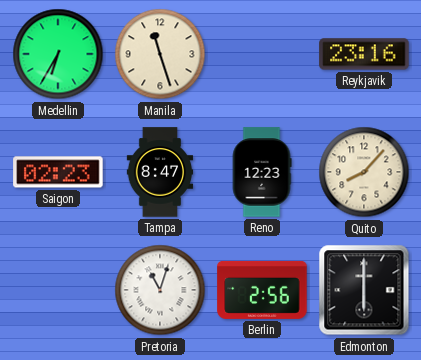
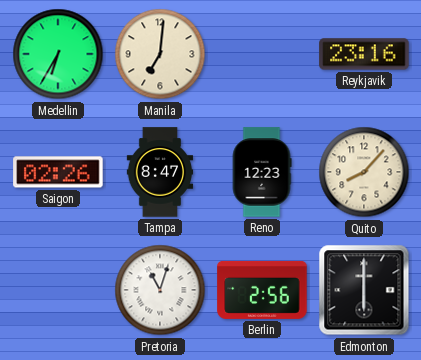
Manila: 11:27 -> 7:01 (160, 54)
Saigon: 02:23 -> 02:26 (58, 172)
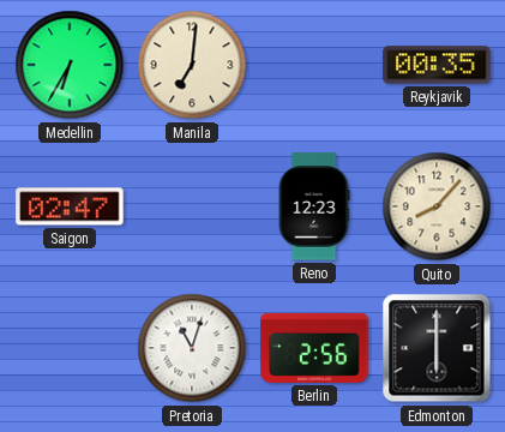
Reykjavik: 23:16 -> 00:35 (437, 65)
Saigon: 02:26 -> 02:47 (70, 206)
Tampa: 8:47 -> none (160, 172)
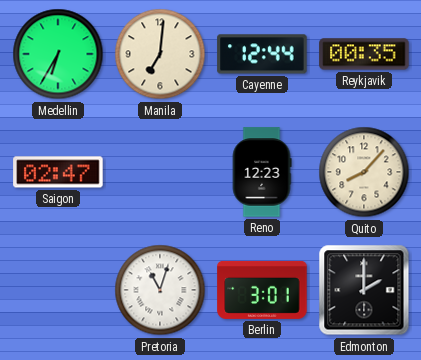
Cayenne: none -> 12:44 (262, 54)
Berlin: 2:56 -> 3:01 (262, 290)
Edmonton: 6:00 -> 2:00 (364, 290)
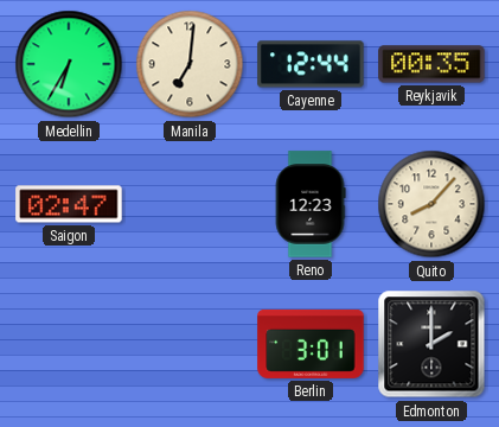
Pretoria: 11:03 -> none (160, 290)
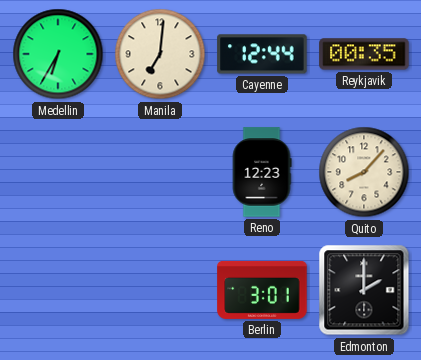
Saigon: 02:47 -> none (69, 204)
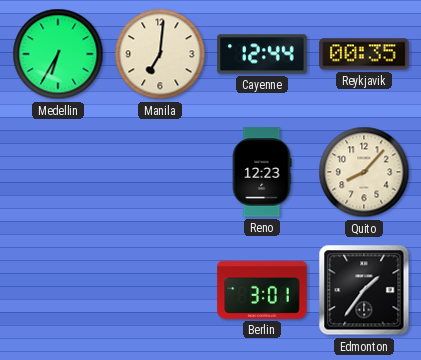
Edmonton: 2:00 -> 1:36 (364, 290)
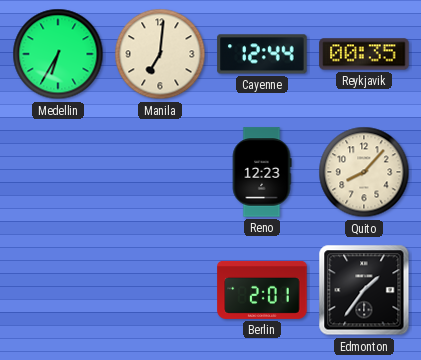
Berlin: 3:01 -> 2:01 (262, 290)
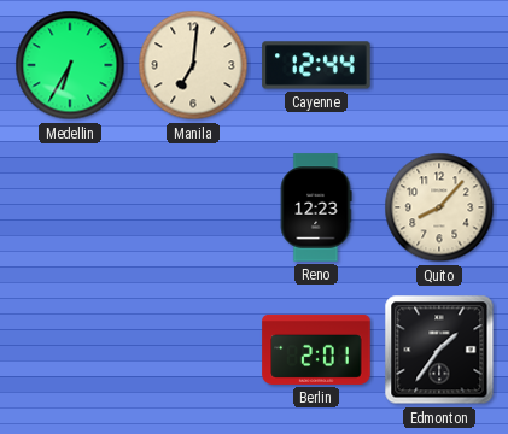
Reykjavik: 00:35 -> none (364, 54)
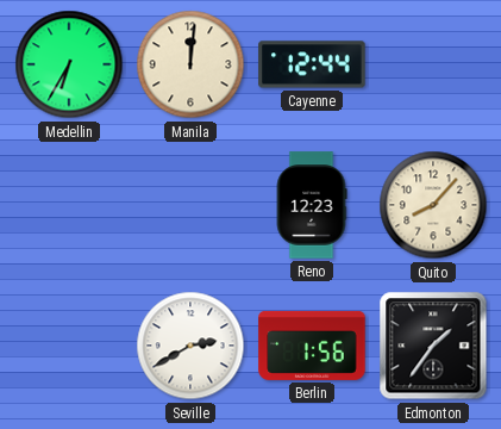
Manila: 7:01 -> 12:01 (190, 64)
Seville: none -> 2:40 (190, 346)
Berlin: 2:01 -> 1:56 (312, 346)
